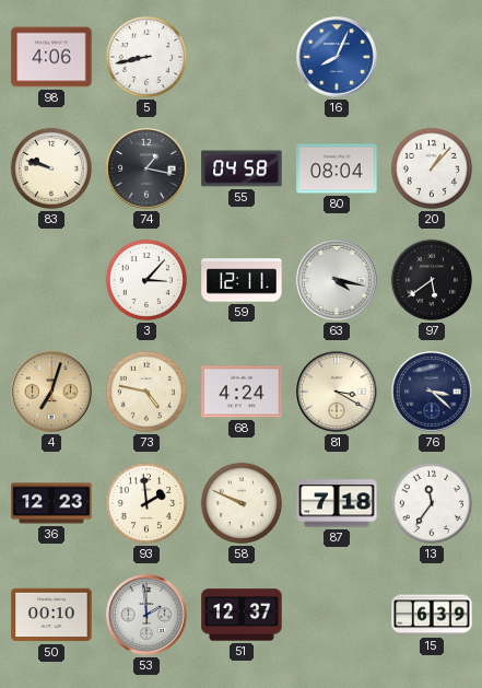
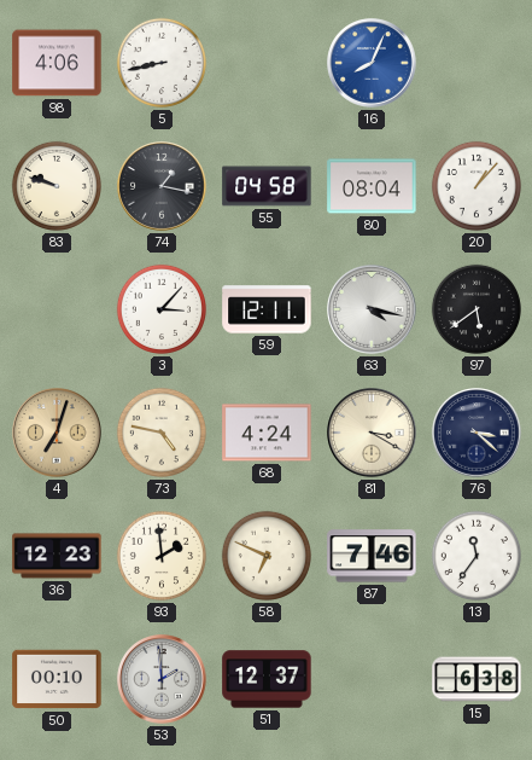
58: 9:49 -> 6:49 (267, 556)
87: 7:18 -> 7:46 (372, 556)
15: 6:39 -> 6:38 (477, 679)
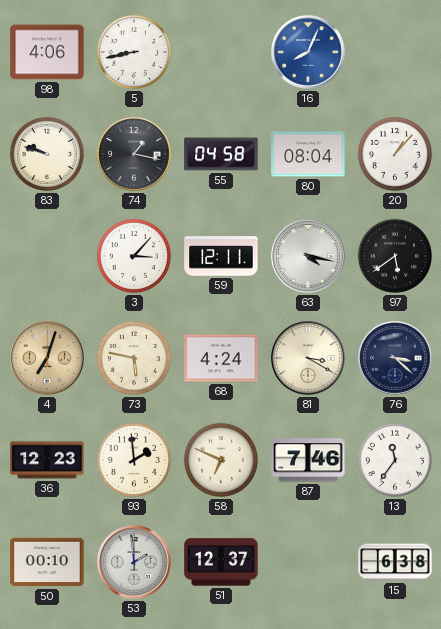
73: 4:47 -> 5:47 (134, 358)
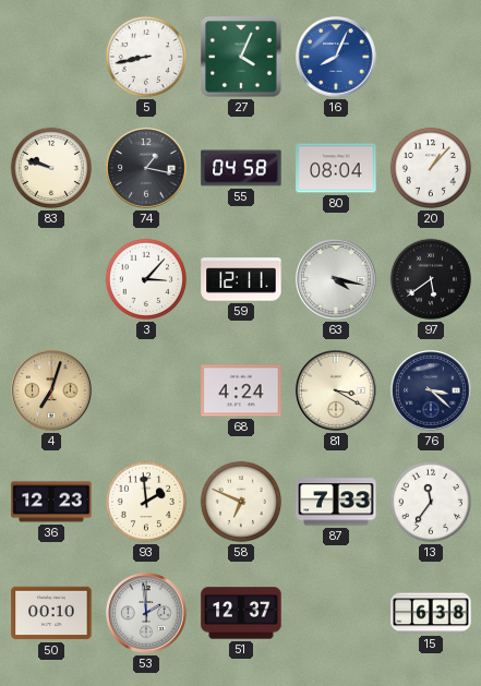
98: 4:06 -> none (47, 52)
27: none -> 4:04 (241, 57)
73: 5:47 -> none (134, 358)
87: 7:46 -> 7:33 (336, 502)
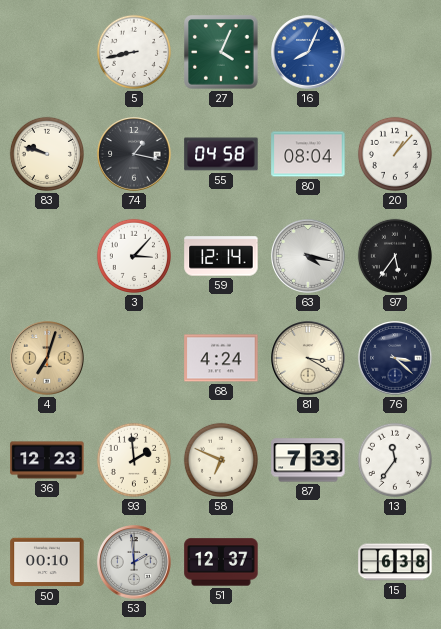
59: 12:11 -> 12:14 (221, 256)
97: 5:39 -> 5:36 (395, 256)
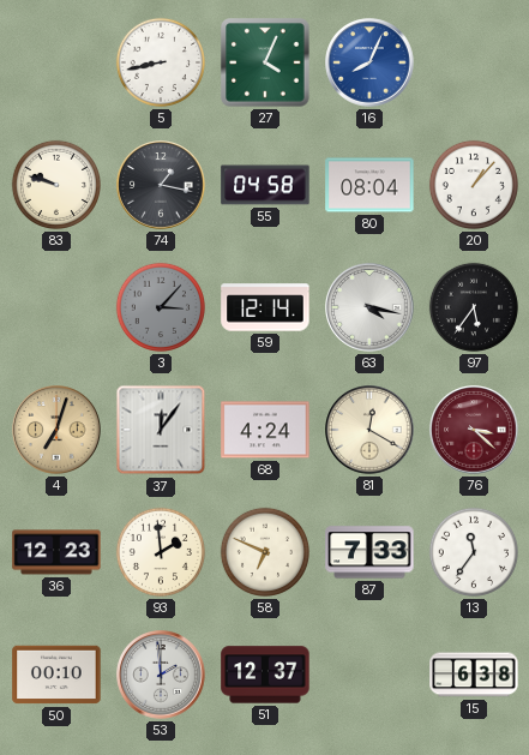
3 dial: white -> grey (161, 307)
37: none -> 12:06 (161, 430)
81: 3:20 -> 12:20 (369, 430)
76 dial: navy -> burgundy (474, 430)
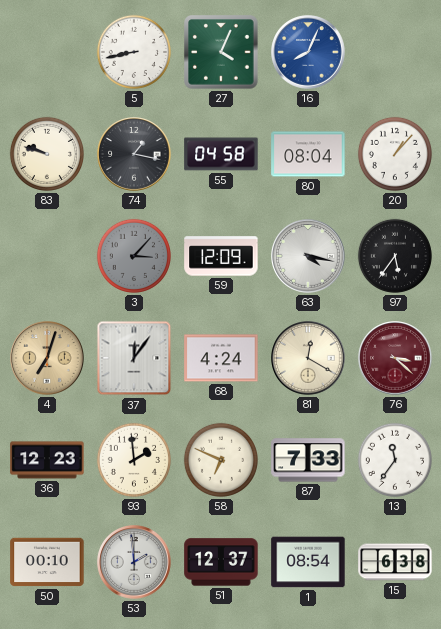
59: 12:14 -> 12:09 (221, 256)
1: none -> 08:54 (308, 562)
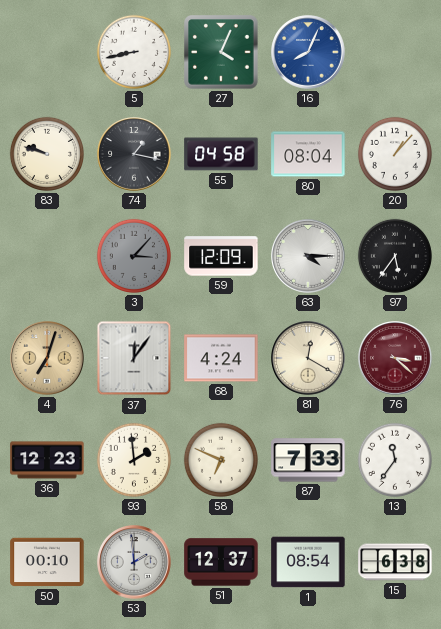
63: 4:17 -> 4:15 (308, 256)
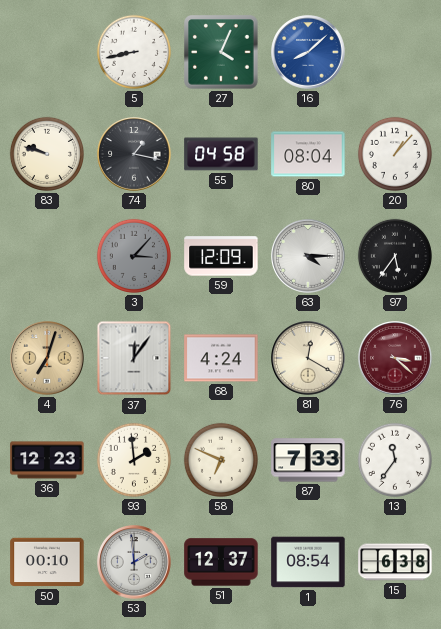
16: 8:04 -> 8:08 (308, 52)
